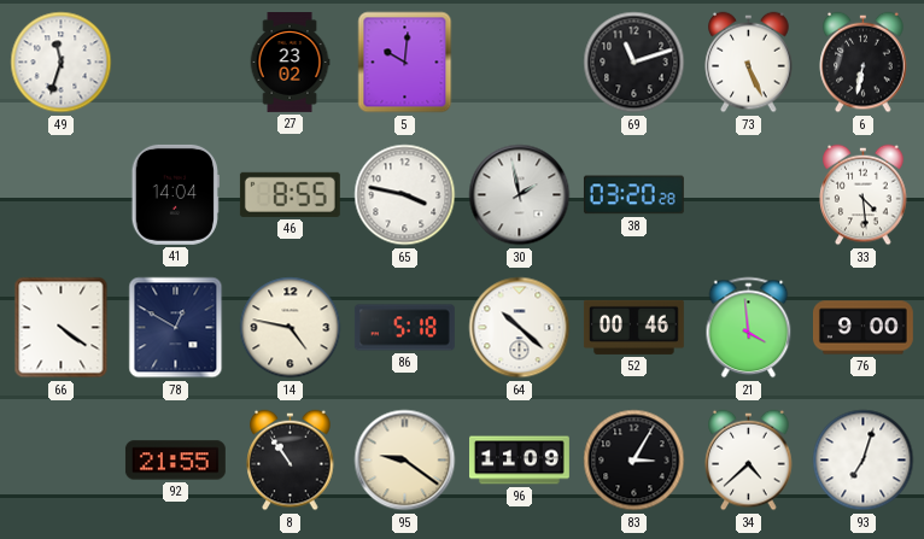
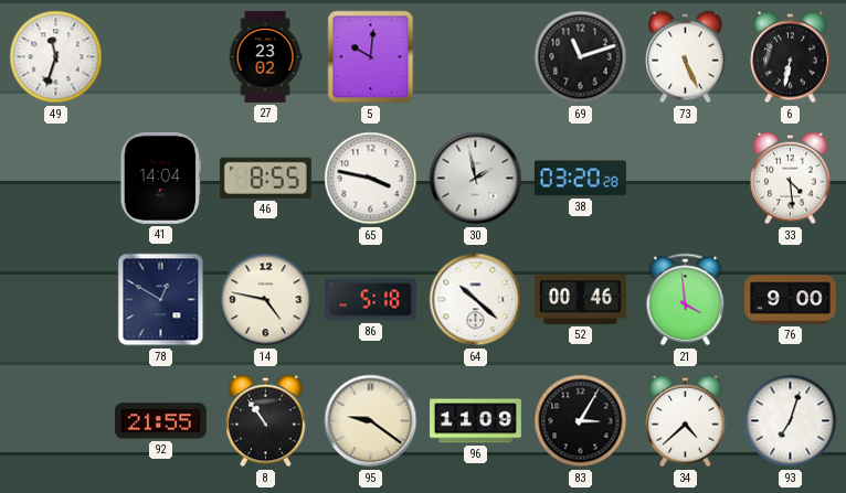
66: 4:21 -> none (62, 328)
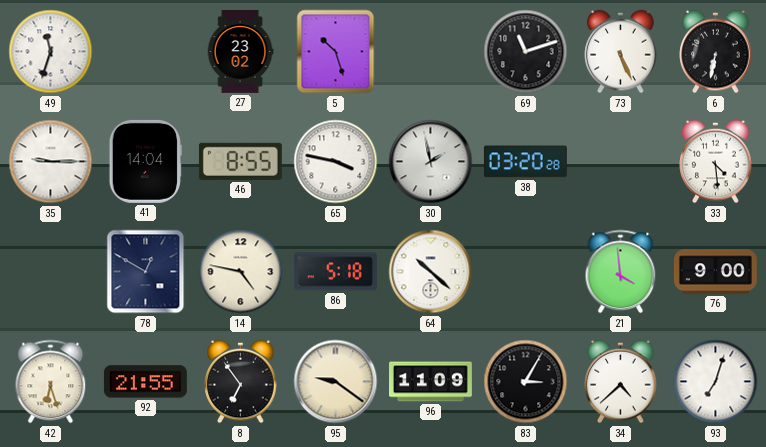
5: 10:01 -> 10:27 (336, 52)
35: none -> 9:15 (51, 162)
52: 00:46 -> none (580, 299)
42: none -> 6:27 (51, 382)
8: 10:54 -> 6:54 (241, 382)
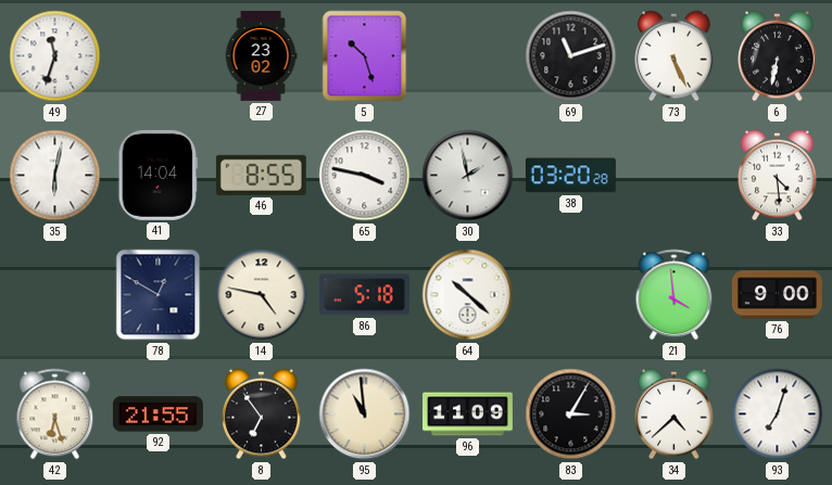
35: 9:15 -> 6:02 (55, 176)
95: 9:21 -> 10:59 (365, 414)
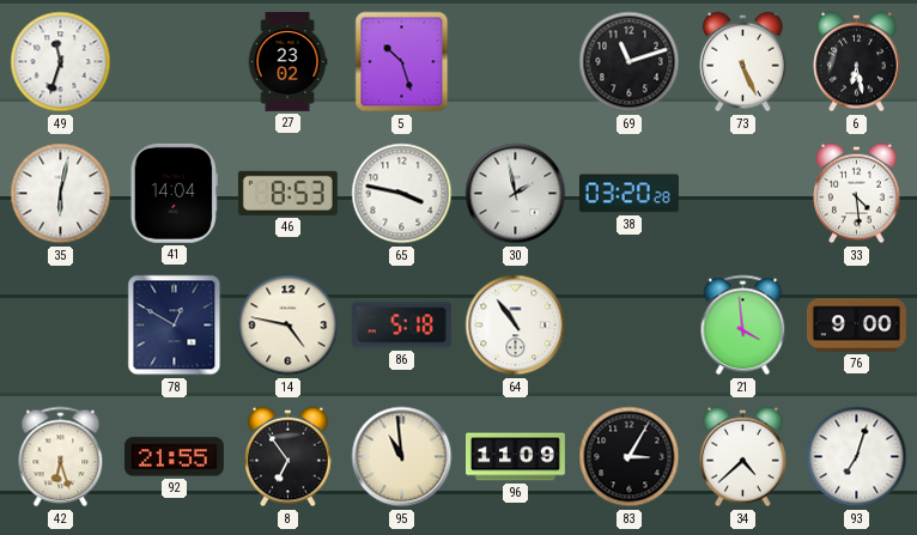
6: 6:32 -> 6:28 (857, 62)
46: 8:55 -> 8:53 (287, 193)
64: 10:22 -> 10:54 (516, 326)
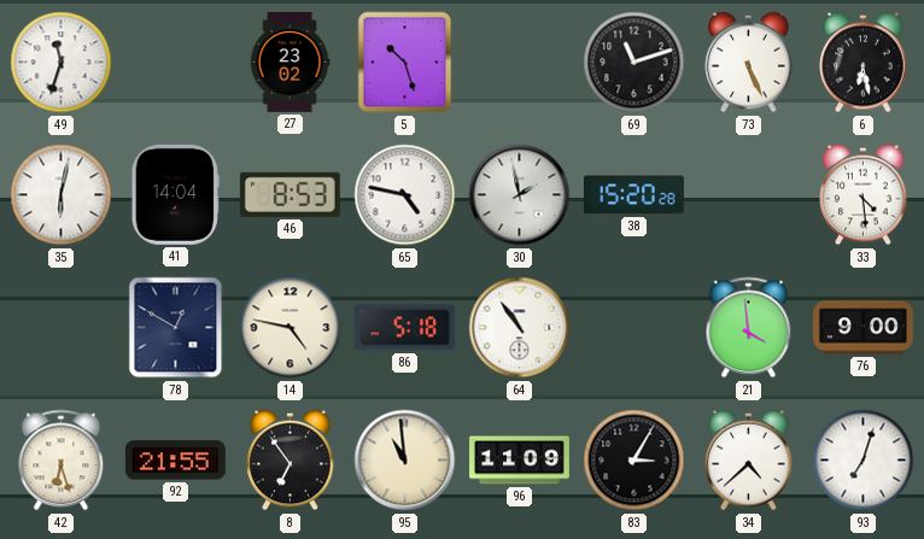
65: 3:47 -> 4:47 (405, 195)
38: 03:20 -> 15:20 (633, 195)
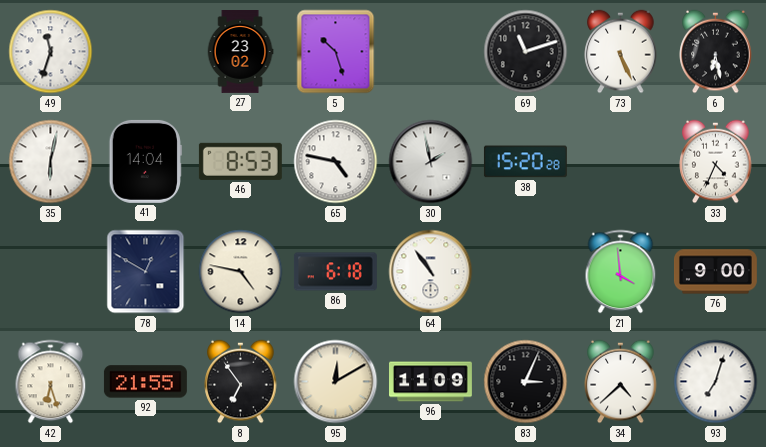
33: 4:29 -> 4:34 (716, 162)
86: 5:18 -> 6:18 (335, 272)
95: 10:59 -> 12:10 (336, 382)
83: 3:05 -> 3:04 (526, 382)
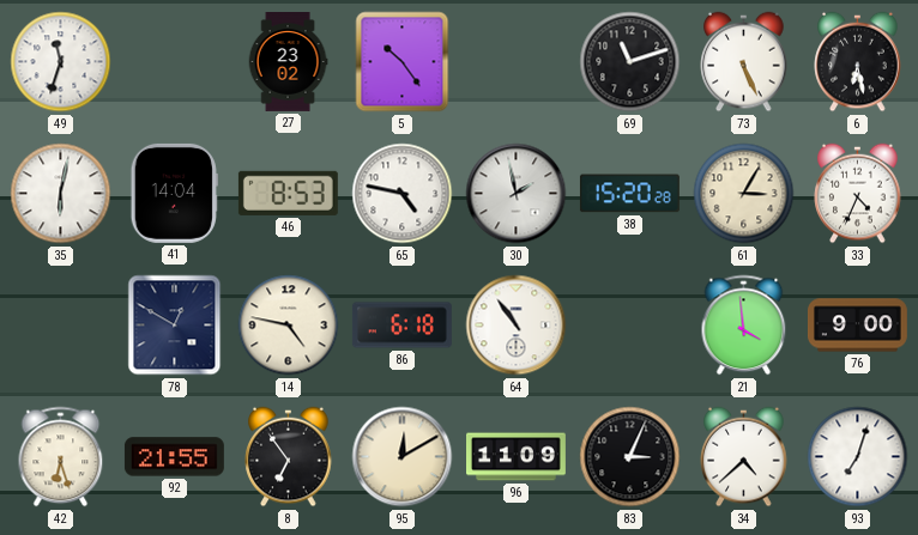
5: 10:27 -> 10:24 (403, 62)
61: none -> 3:05 (744, 194)
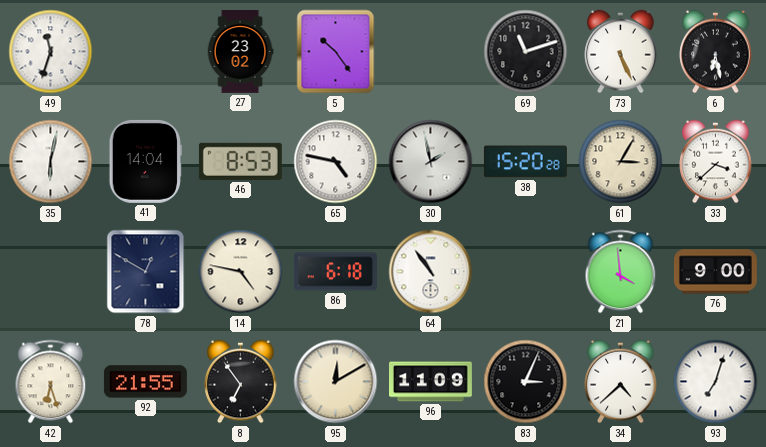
33: 4:34 -> 3:38 (716, 162)
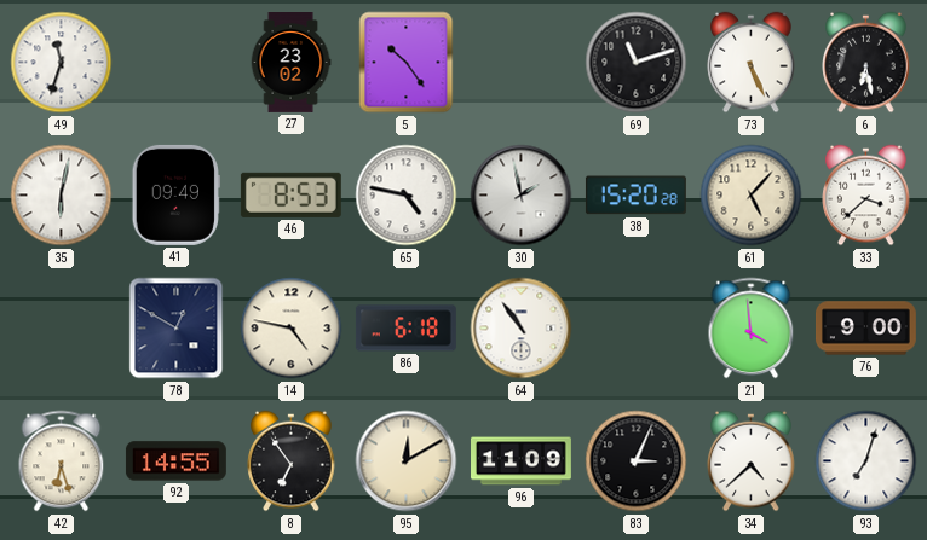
41: 14:04 -> 09:49 (175, 194)
61: 3:05 -> 5:07 (752, 196)
92: 21:55 -> 14:55 (175, 461)
